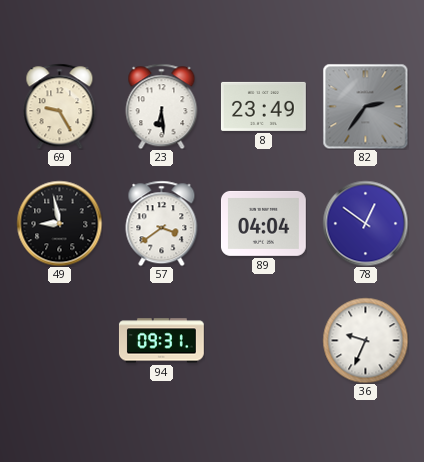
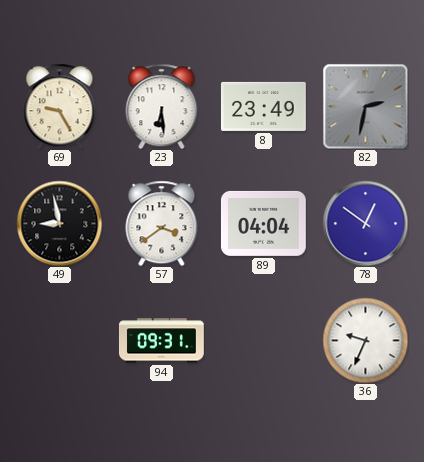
82: 2:36 -> 2:32 (365, 106)
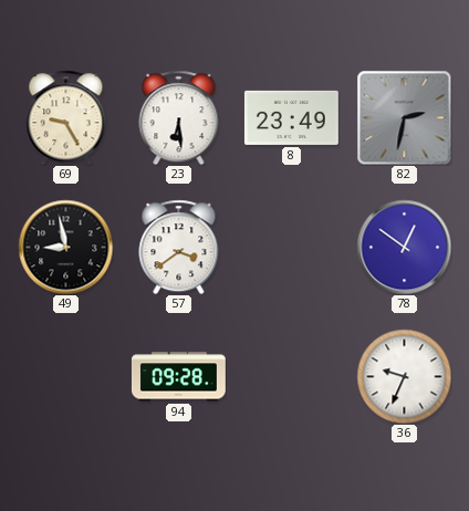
89: 04:04 -> none (263, 223)
94: 09:31 -> 09:28 (178, 377)
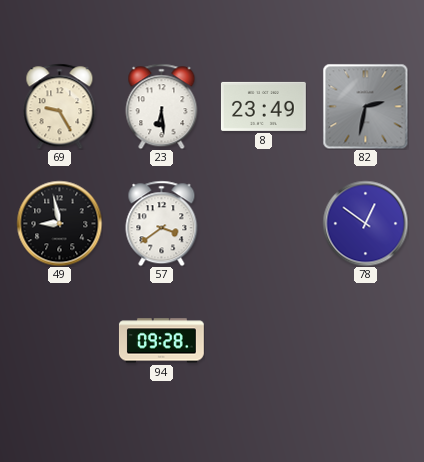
36: 9:34 -> none (404, 376)
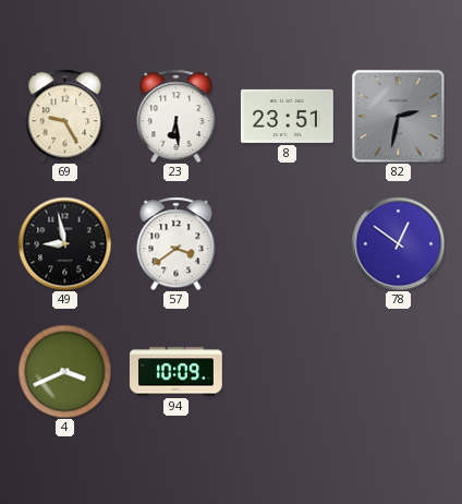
8: 23:49 -> 23:51 (287, 116)
4: none -> 3:41 (64, 371)
94: 09:28 -> 10:09 (175, 372)
